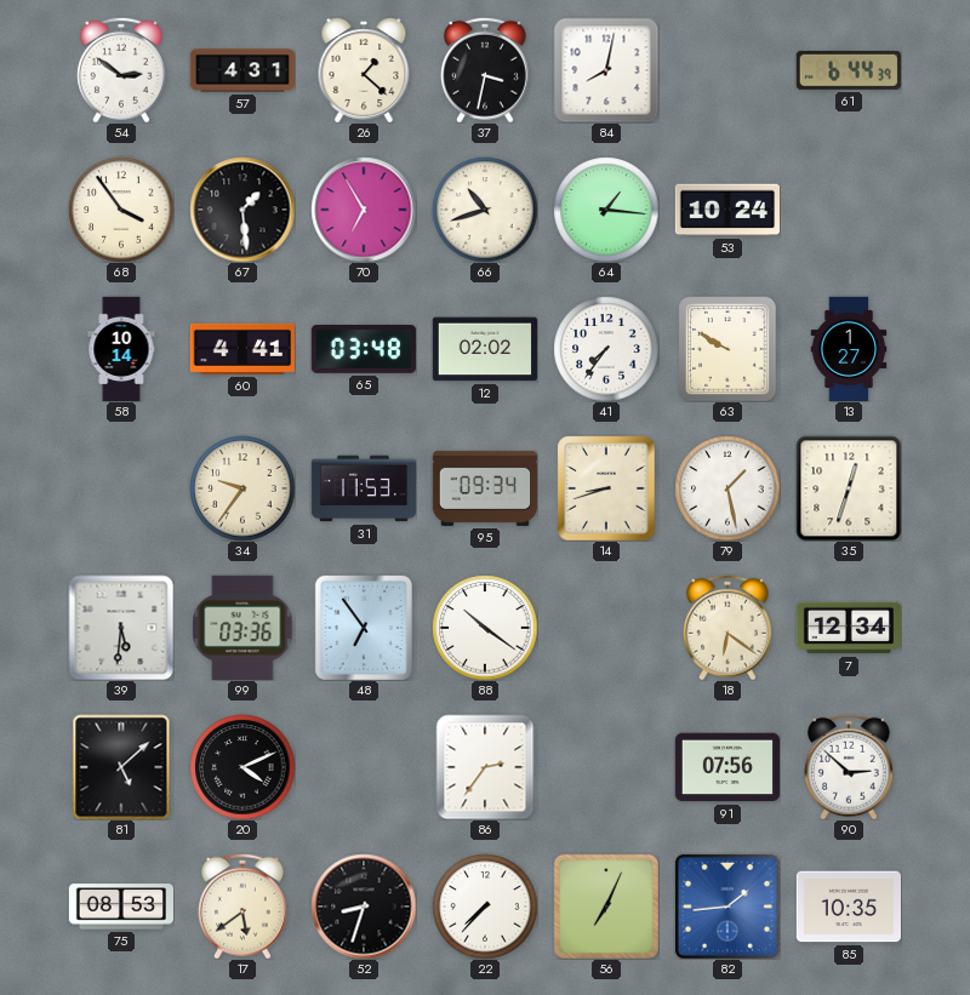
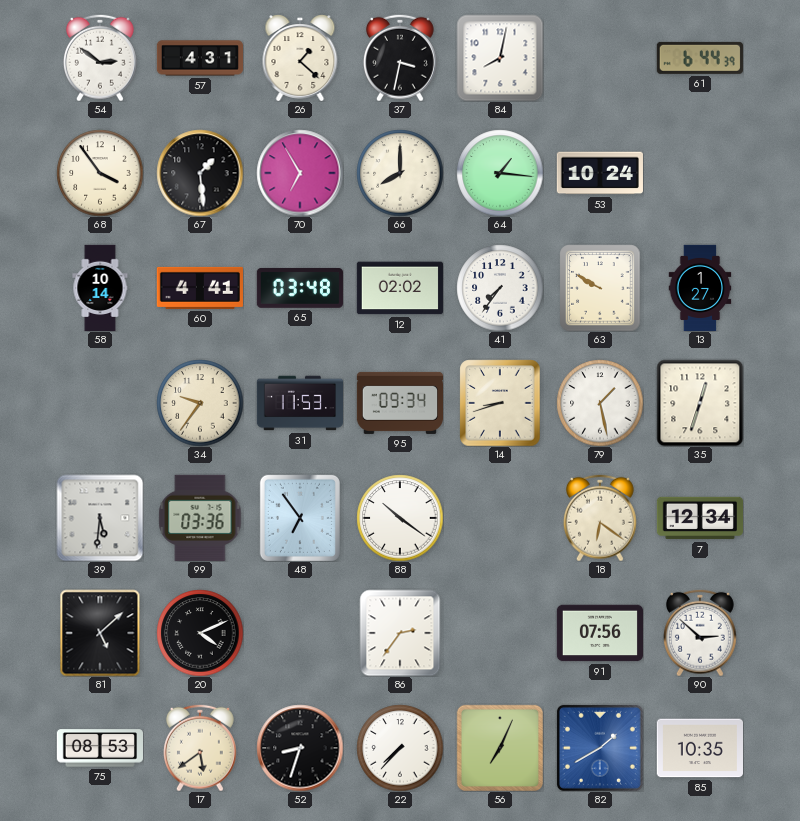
66: 10:42 -> 8:00 (400, 173)
82: 1:44 -> 1:40 (600, 748)
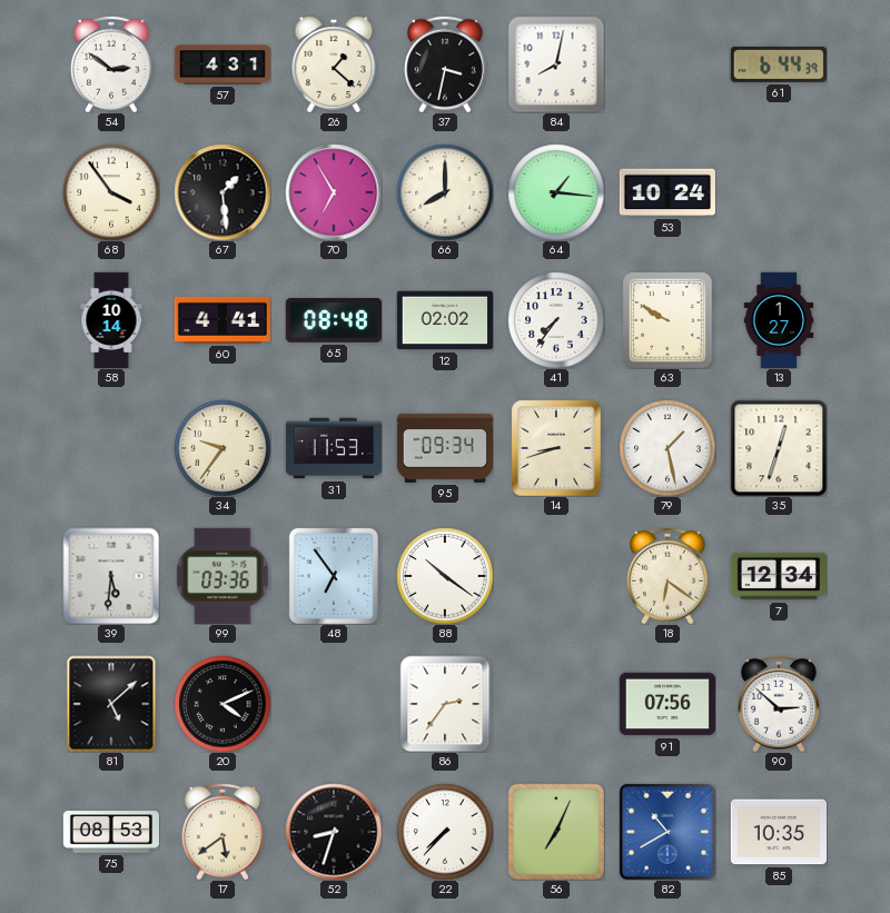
65: 03:48 -> 08:48 (334, 320)
82: 1:40 -> 10:40 (667, 832)
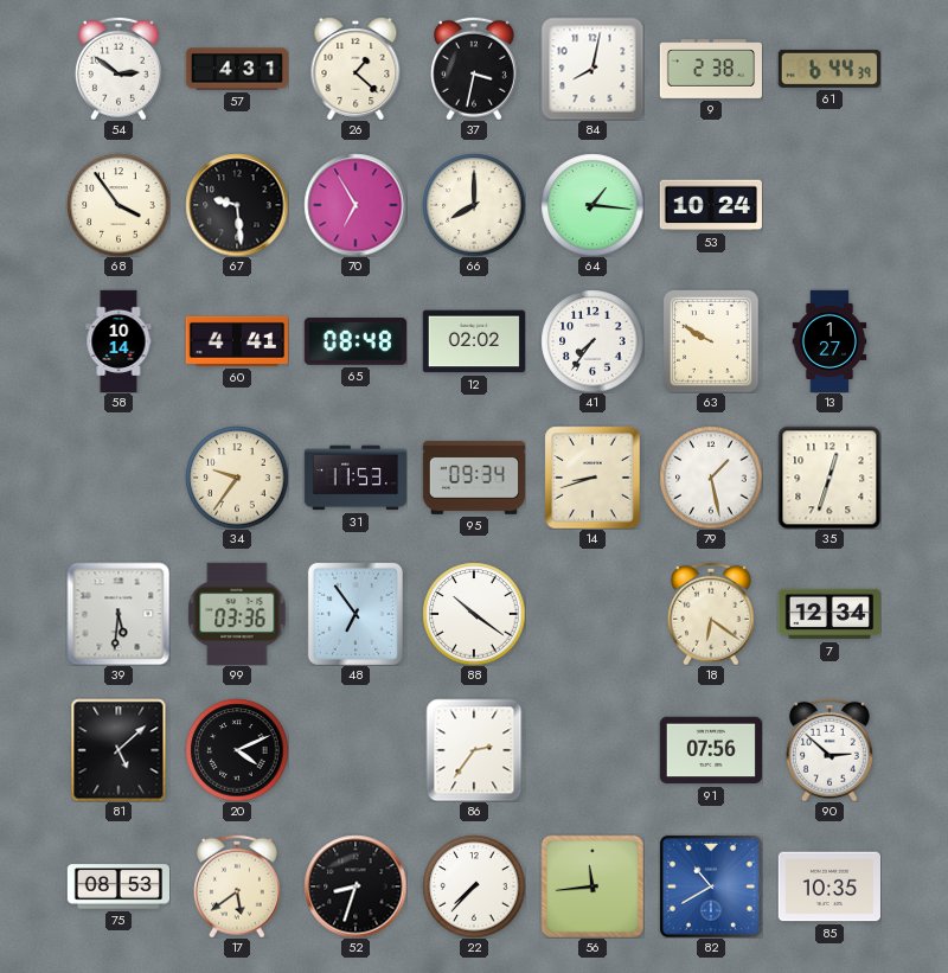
9: none -> 2:38 (710, 69)
67: 1:29 -> 9:29 (237, 205)
56: 7:04 -> 11:44 (591, 885)
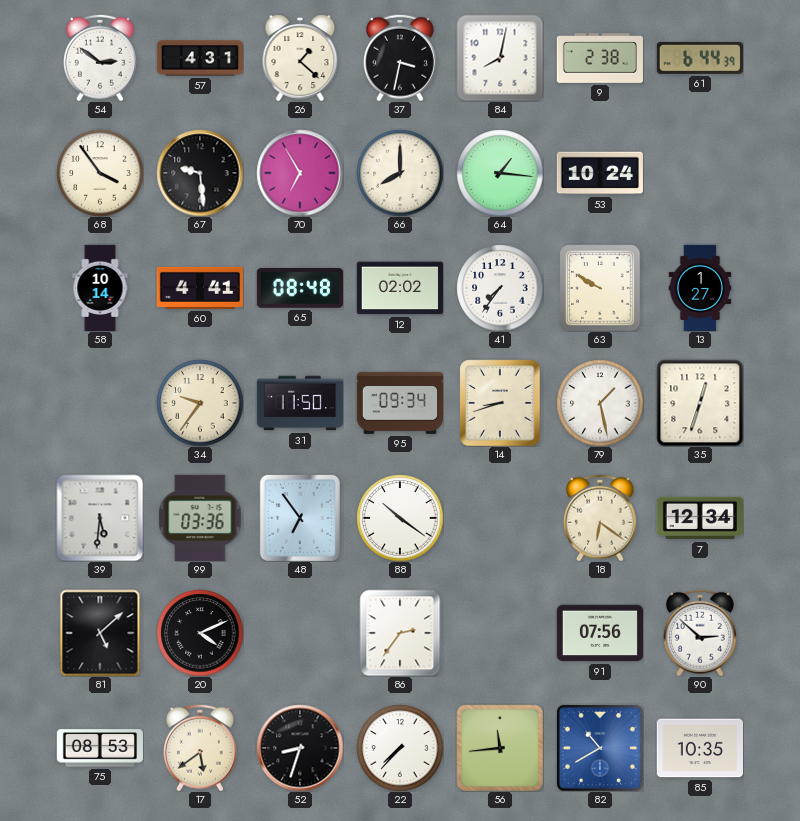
31: 11:53 -> 11:50 (299, 403)
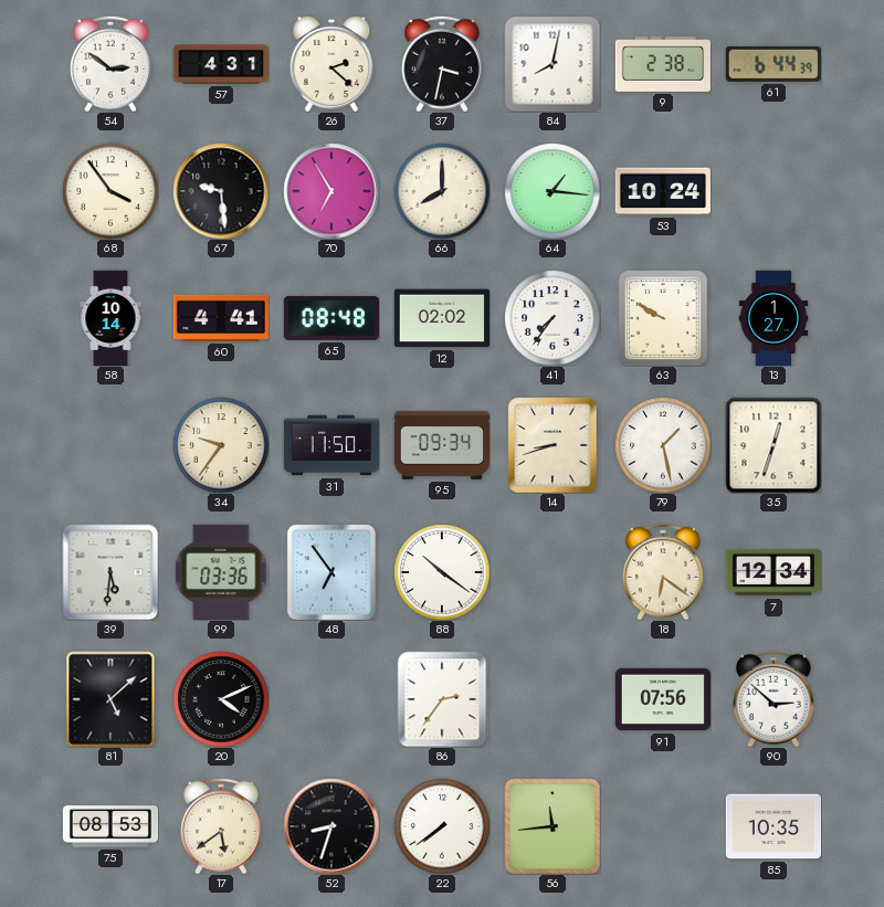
26: 1:22 -> 2:22 (331, 64)
22: 7:37 -> 7:39 (442, 826)
82: 10:40 -> none (600, 748)
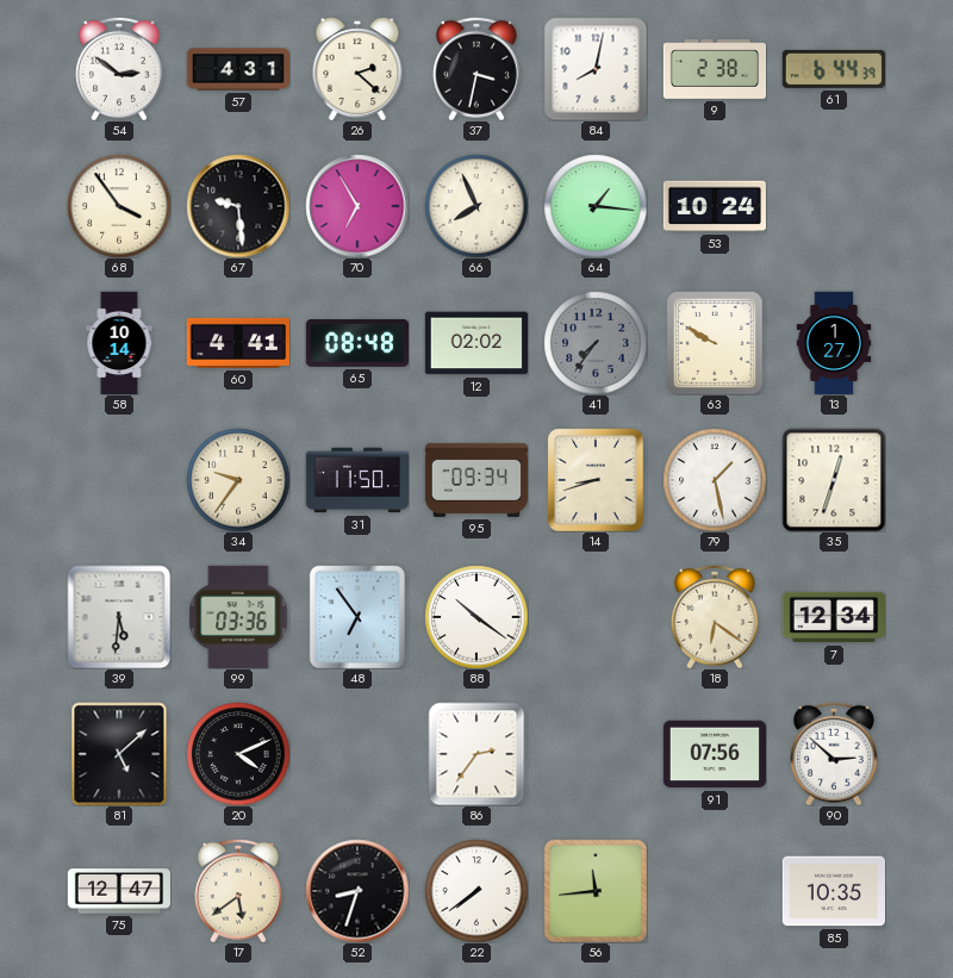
66: 8:00 -> 7:56 (476, 206)
41 dial: white -> grey (596, 343)
75: 08:53 -> 12:47 (118, 891)
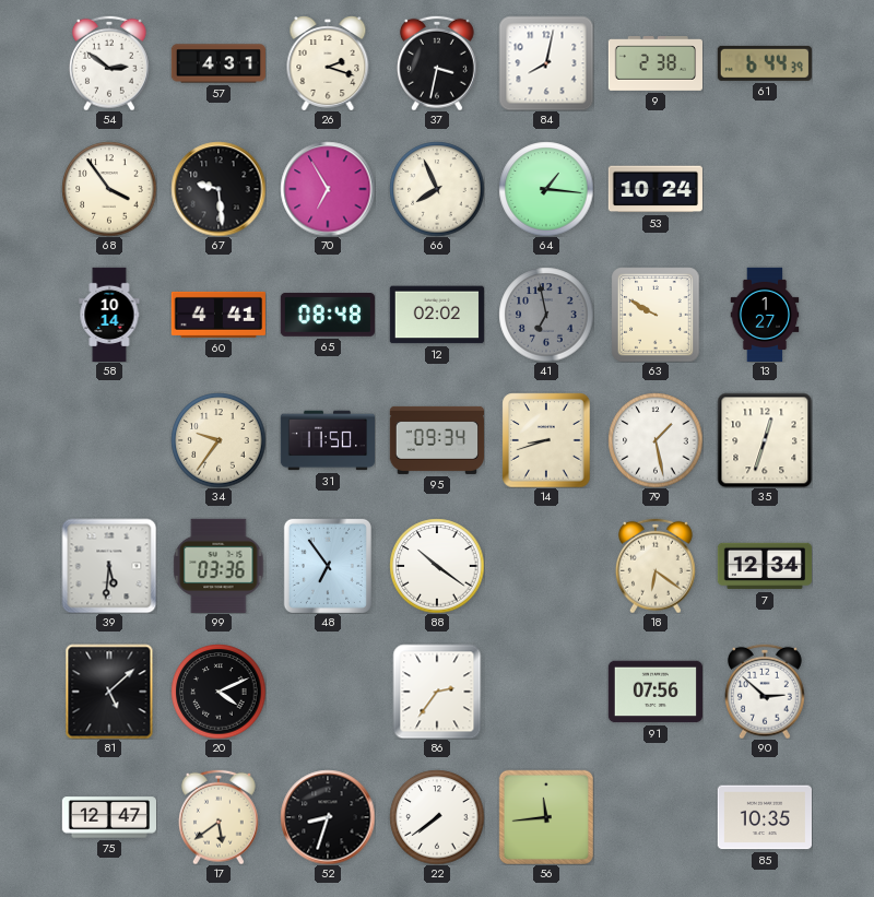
26: 2:22 -> 2:18 (328, 63)
41: 7:36 -> 6:58 (546, 315)
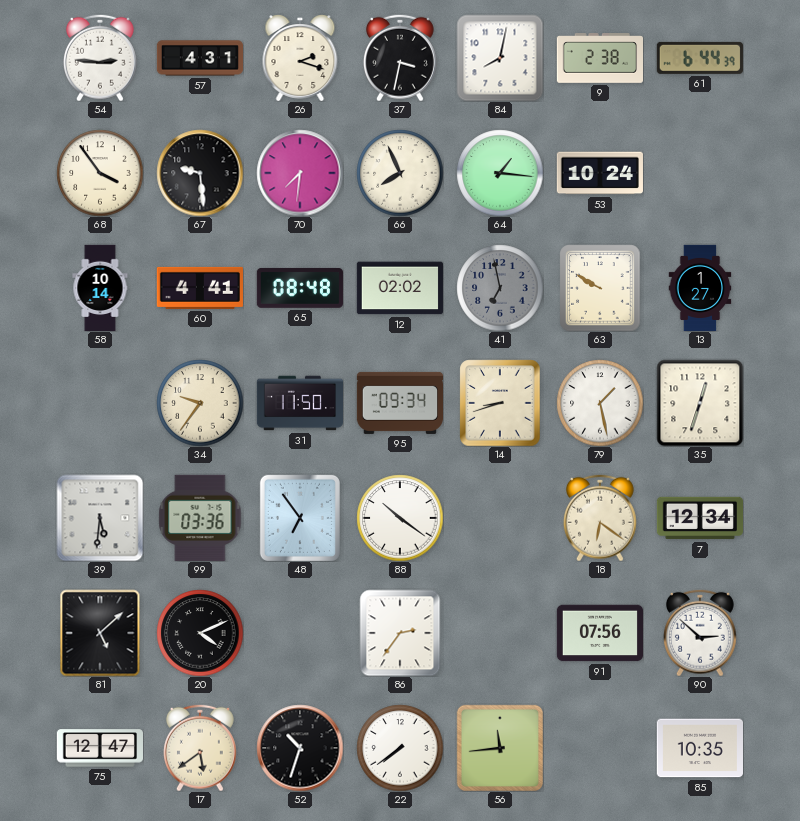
54: 2:51 -> 2:46 (100, 58)
70: 6:55 -> 7:31 (300, 173)
52: 8:33 -> 10:33 (300, 748)
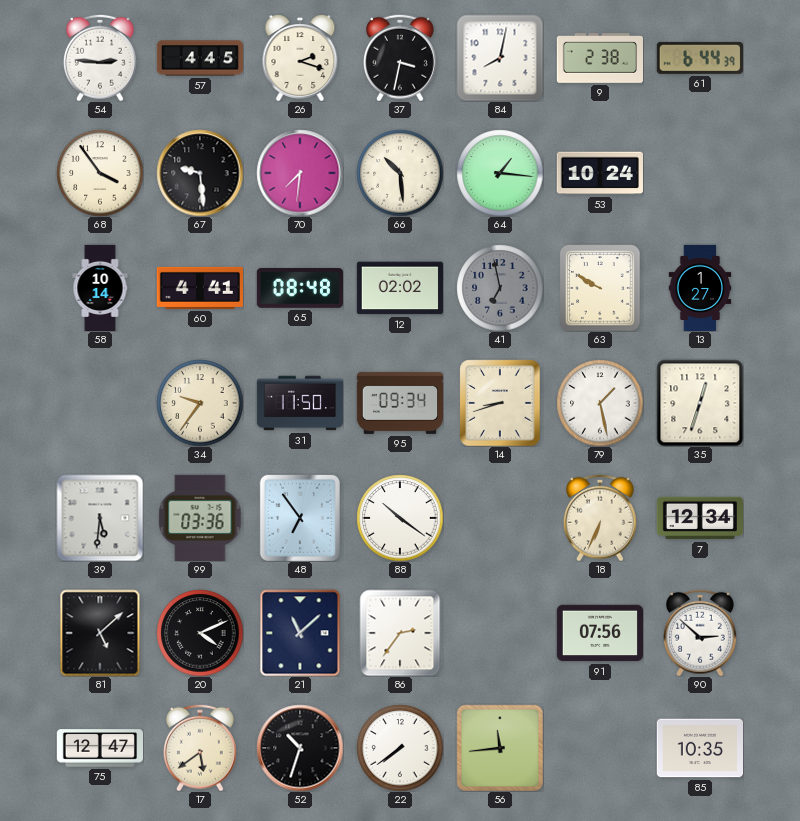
57: 4:31 -> 4:45 (199, 58)
66: 7:56 -> 10:29 (400, 173)
18: 6:21 -> 6:34 (600, 518)
21: none -> 11:08 (300, 633)
